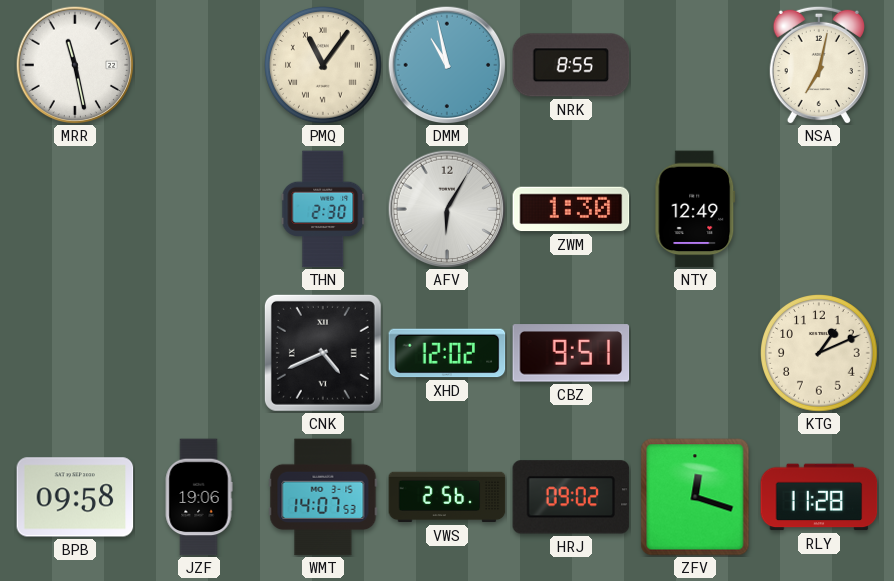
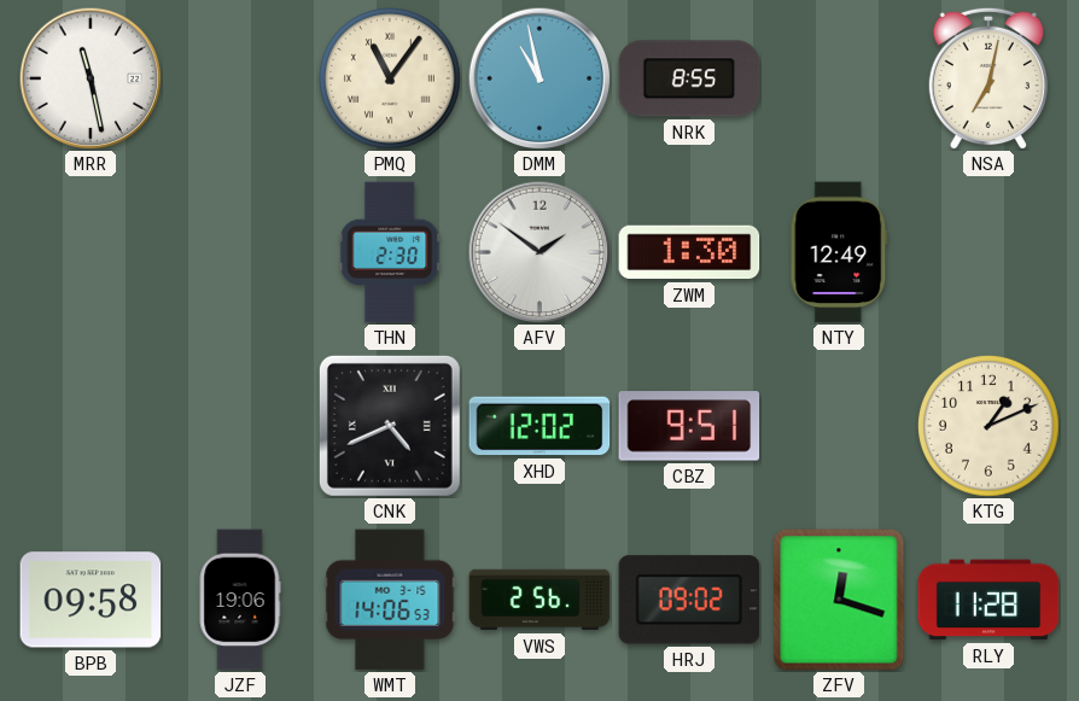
AFV: 6:05 -> 1:51 (539, 252)
WMT: 14:07 -> 14:06 (390, 600)
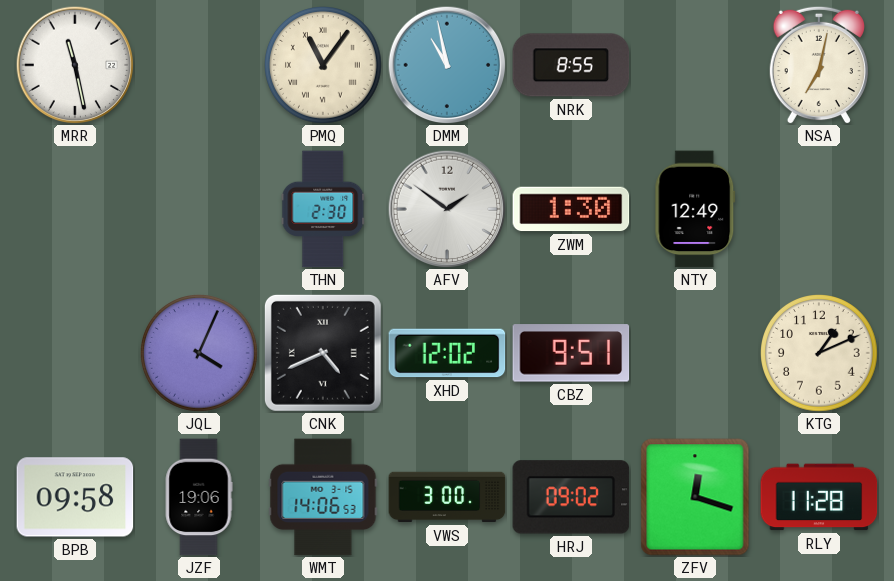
JQL: none -> 4:04 (200, 354)
VWS: 2:56 -> 3:00 (447, 497)
